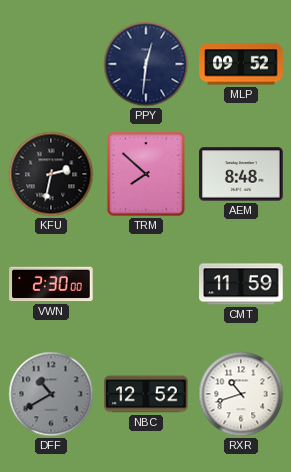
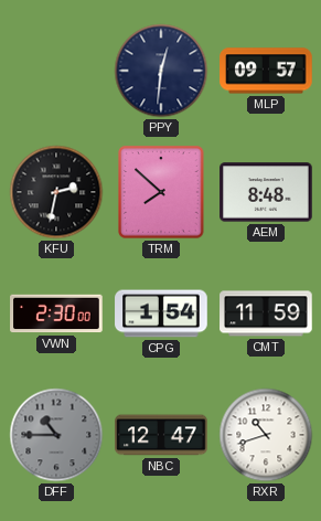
MLP: 09:52 -> 09:57 (266, 71)
CPG: none -> 1:54 (161, 313)
DFF: 10:40 -> 10:45 (56, 435)
NBC: 12:52 -> 12:47 (161, 435)
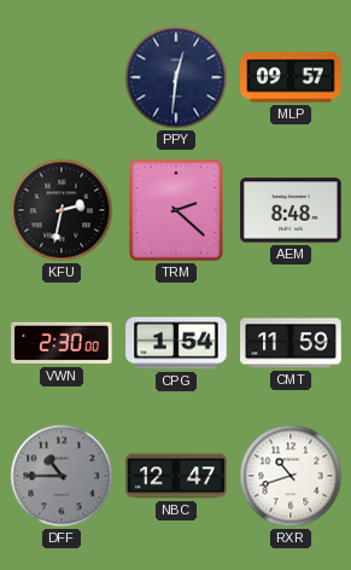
TRM: 7:52 -> 2:22 (176, 210)
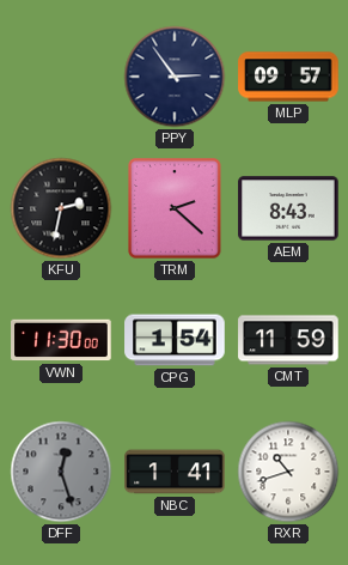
PPY: 12:31 -> 2:54 (175, 77)
AEM: 8:48 -> 8:43 (288, 208)
VWN: 2:30 -> 11:30 (61, 340)
DFF: 10:45 -> 12:27 (61, 472)
NBC: 12:47 -> 1:41 (175, 472)
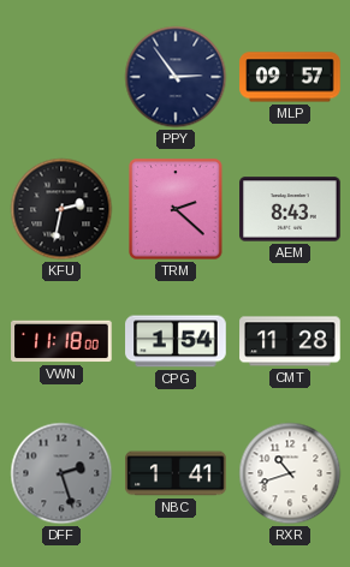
VWN: 11:30 -> 11:18 (61, 341)
CMT: 11:59 -> 11:28 (290, 341)
DFF: 12:27 -> 2:27 (61, 473)
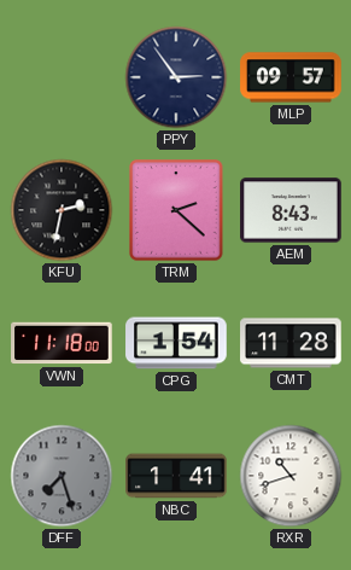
DFF: 2:27 -> 7:27 (62, 476)
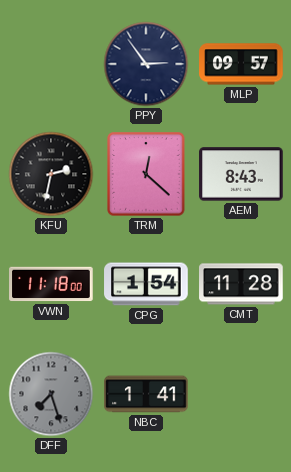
TRM: 2:22 -> 12:22 (146, 174)
RXR: 10:42 -> none (291, 476)
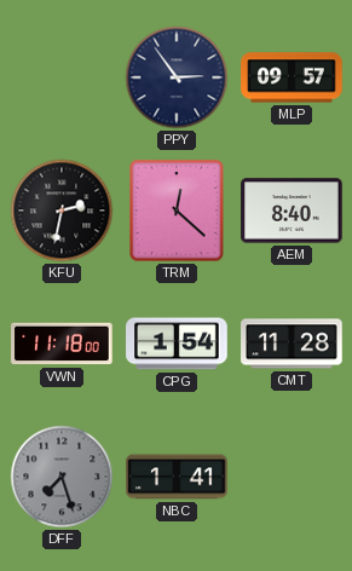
AEM: 8:43 -> 8:40 (292, 210)
